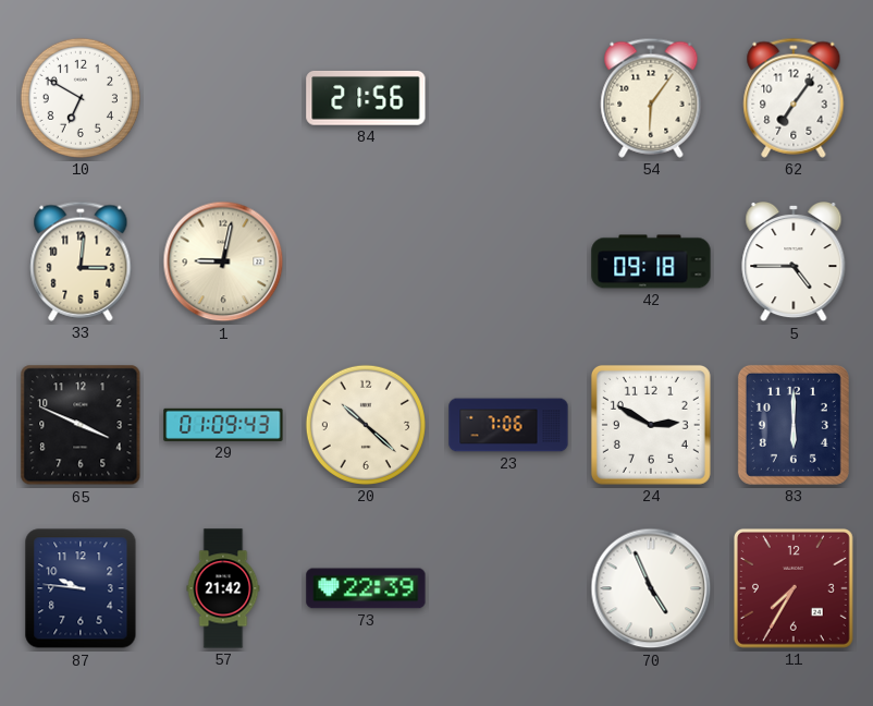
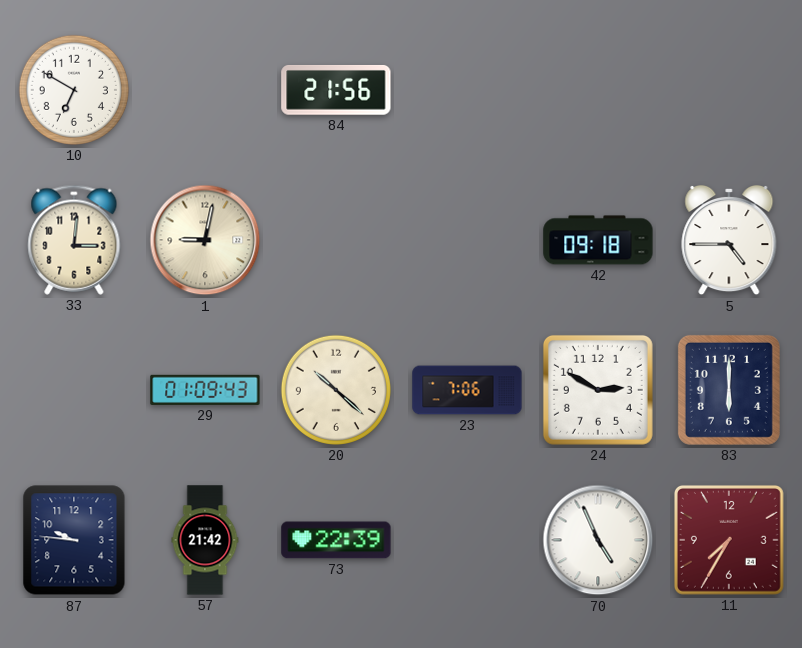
54: 6:06 -> none (651, 98)
62: 7:06 -> none (794, 98)
65: 3:49 -> none (81, 425)
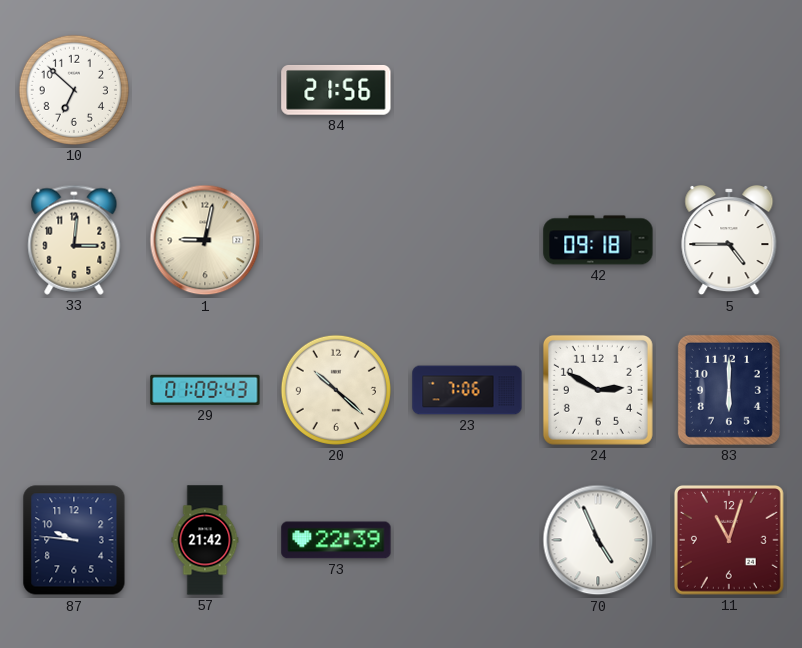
10: 6:50 -> 6:52 (74, 90)
11: 7:35 -> 11:03 (729, 540)
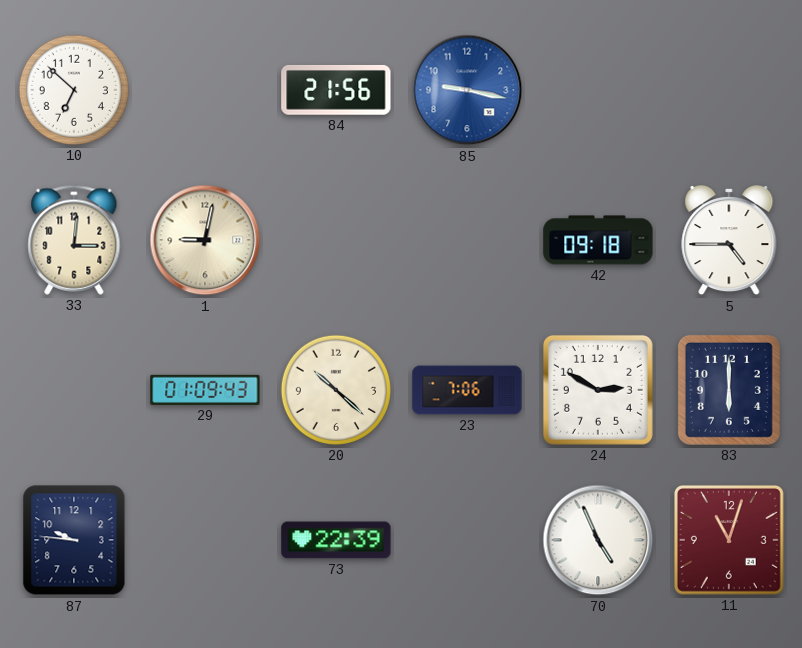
85: none -> 9:17 (467, 90)
57: 21:42 -> none (205, 540)
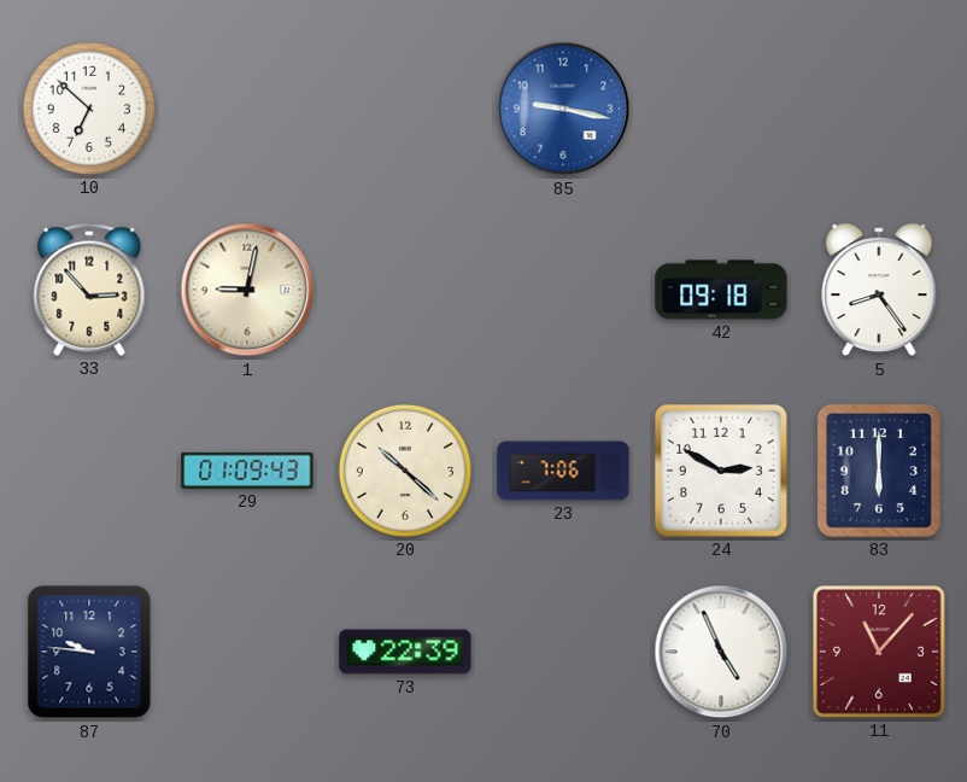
84: 21:56 -> none (336, 90)
33: 3:01 -> 2:53 (89, 290)
5: 4:45 -> 8:24 (879, 290)
11: 11:03 -> 11:07 (879, 652)
